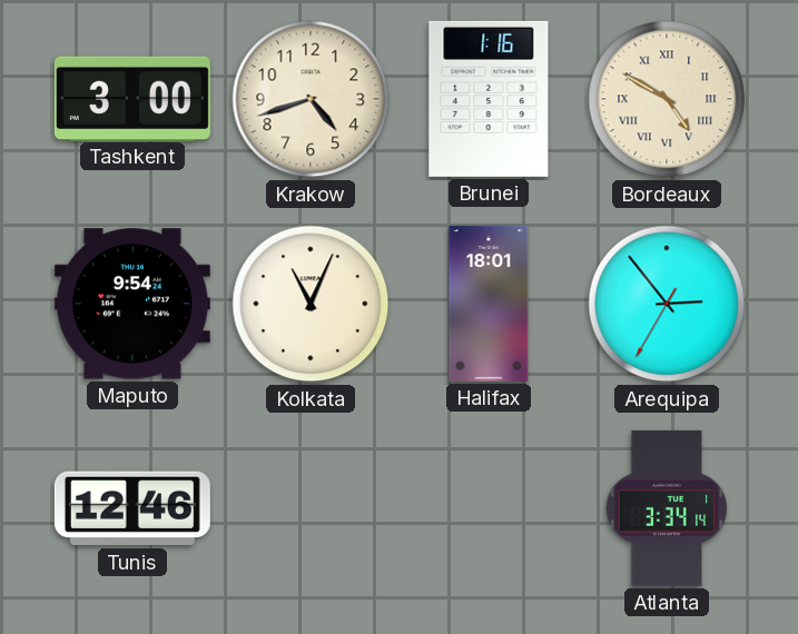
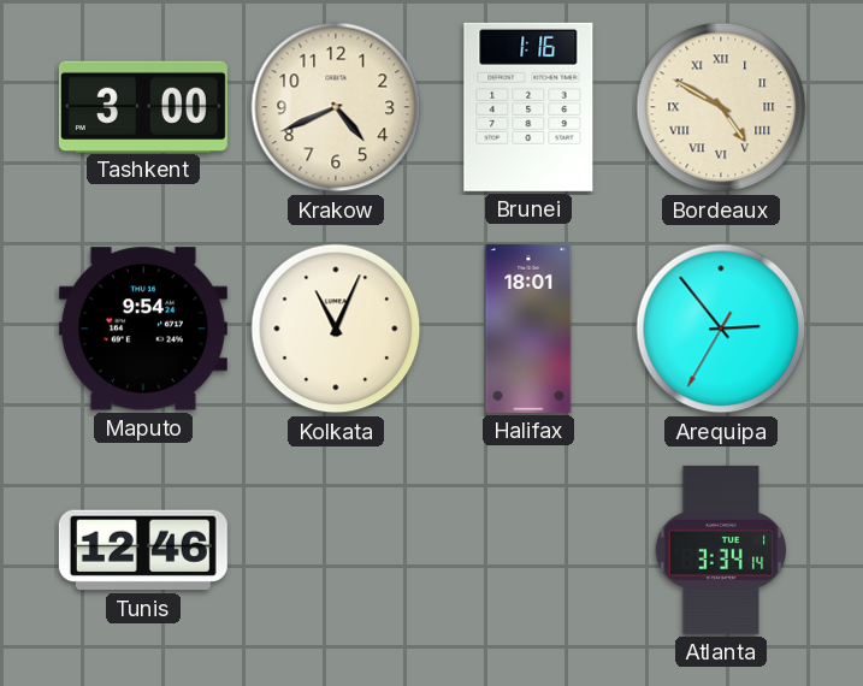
Krakow: 4:42 -> 4:41 (336, 107)
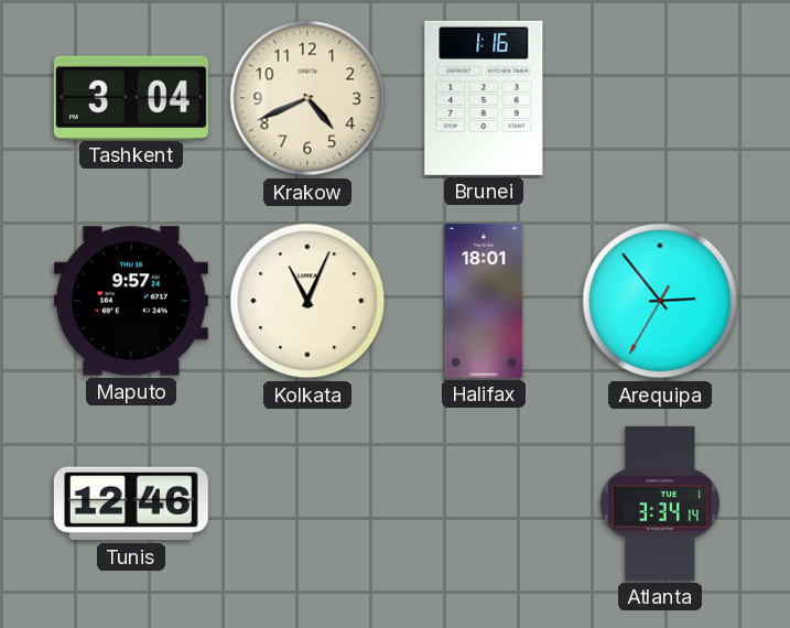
Tashkent: 3:00 -> 3:04 (131, 97)
Bordeaux: 4:50 -> none (721, 107)
Maputo: 9:54 -> 9:57 (131, 301)
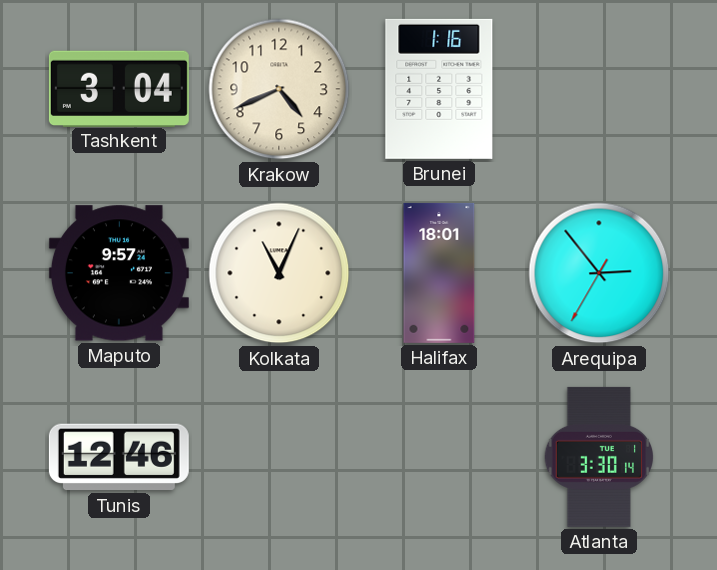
Atlanta: 3:34 -> 3:30 (598, 457)
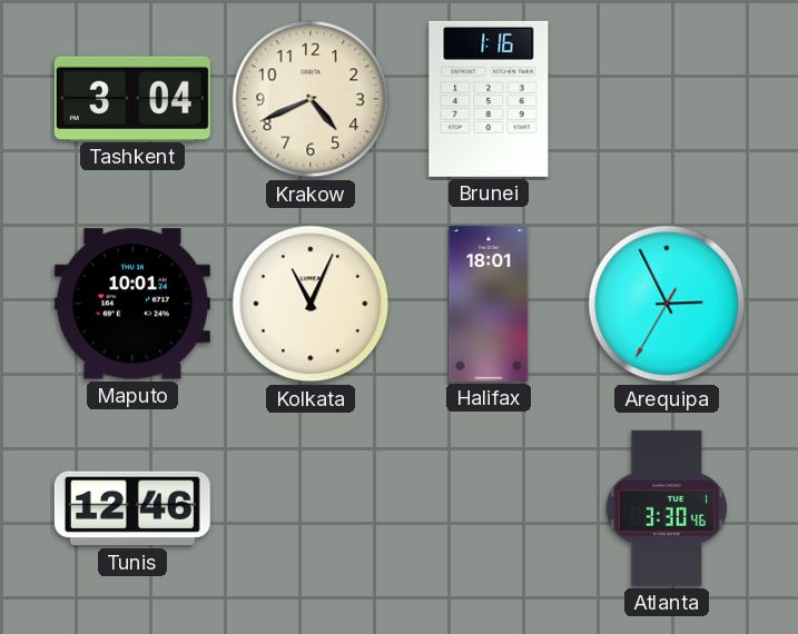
Maputo: 9:57 -> 10:01 (132, 304)
Arequipa: 2:53 -> 2:55 (667, 304)
Atlanta: 3:30:14 -> 3:30:46 (666, 508)
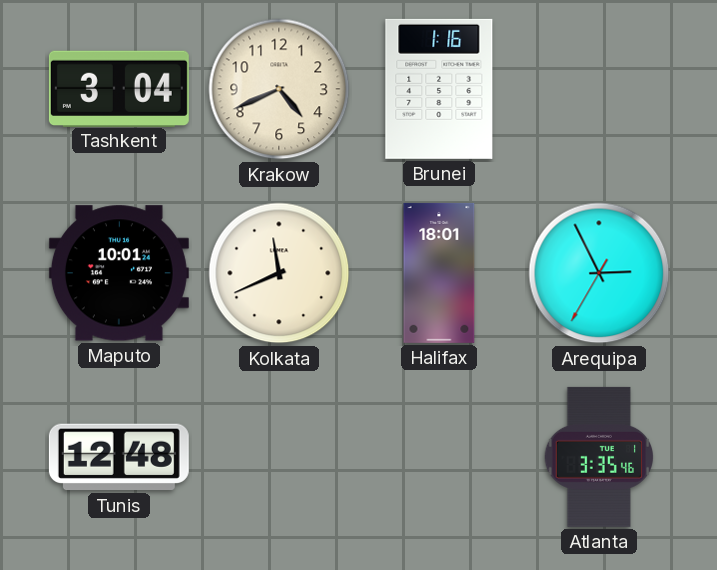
Kolkata: 11:04 -> 11:41 (279, 273)
Tunis: 12:46 -> 12:48 (119, 457)
Atlanta: 3:30 -> 3:35 (598, 457)
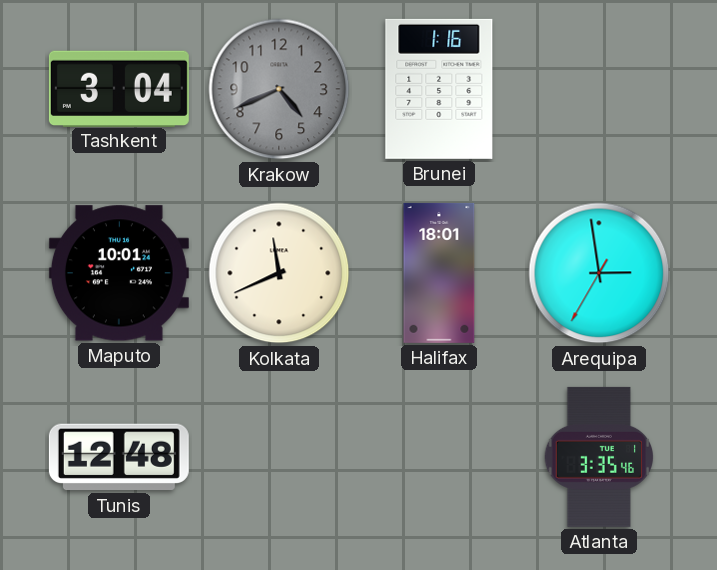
Krakow dial: cream -> grey (279, 89)
Arequipa: 2:55 -> 2:58 (599, 273)
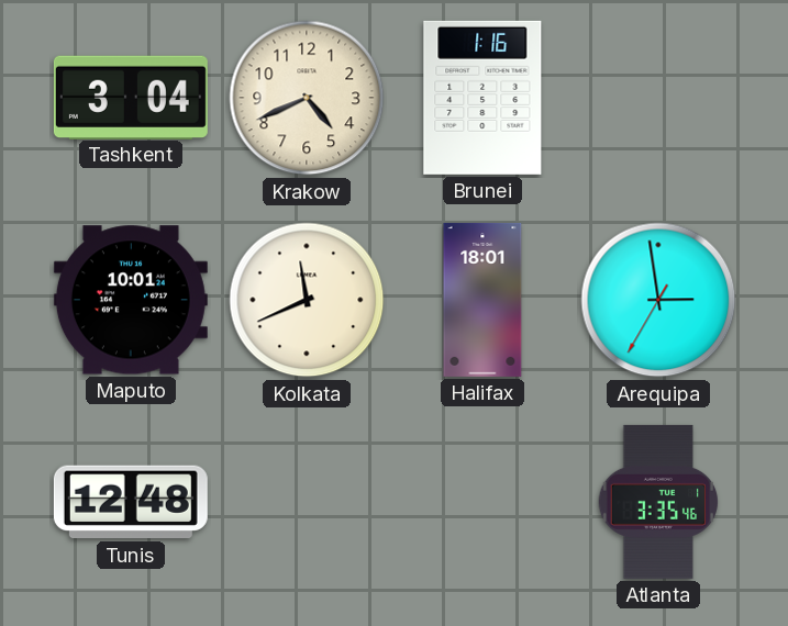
Krakow dial: grey -> cream (307, 98)
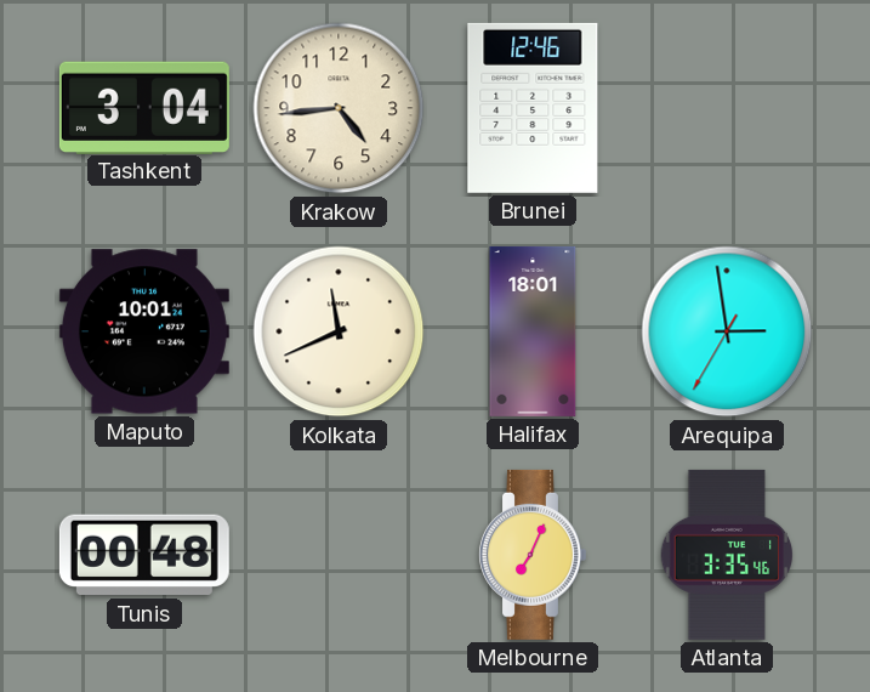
Krakow: 4:41 -> 4:44 (339, 108)
Brunei: 1:16 -> 12:46 (533, 108)
Tunis: 12:48 -> 00:48 (144, 555)
Melbourne: none -> 7:04 (531, 555)
